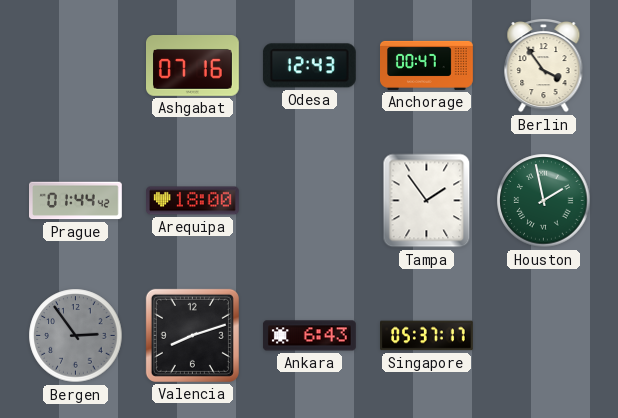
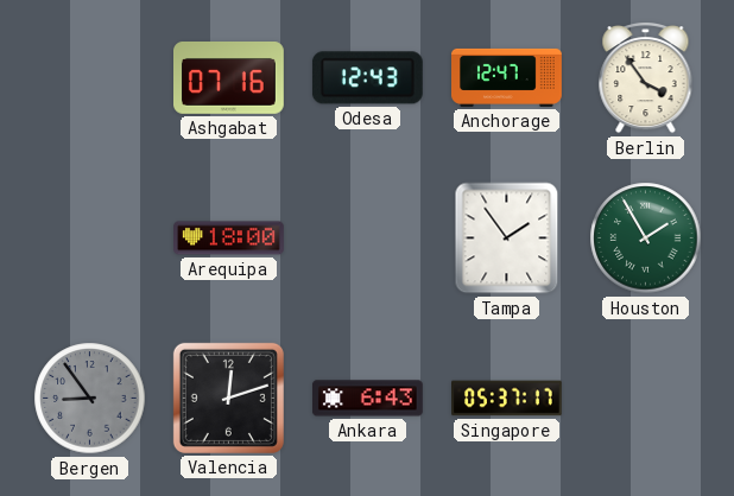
Anchorage: 00:47 -> 12:47 (507, 77)
Prague: 01:44 -> none (76, 201)
Houston: 1:58 -> 1:55 (646, 239)
Bergen: 2:54 -> 8:54 (90, 399)
Valencia: 8:12 -> 12:12 (228, 398)
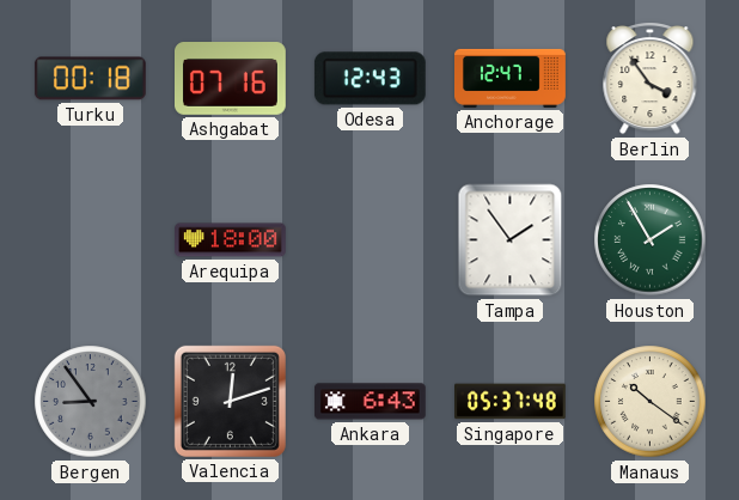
Turku: none -> 00:18 (90, 79)
Singapore: 05:37:17 -> 05:37:48 (511, 402)
Manaus: none -> 10:21 (651, 402)
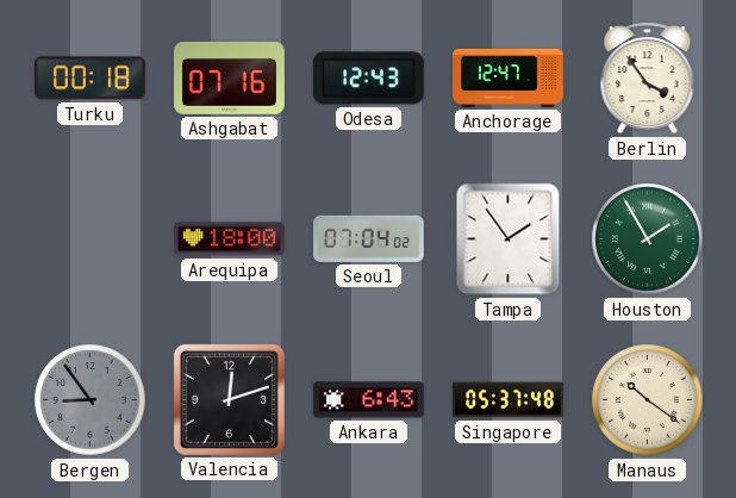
Seoul: none -> 07:04 (369, 238)
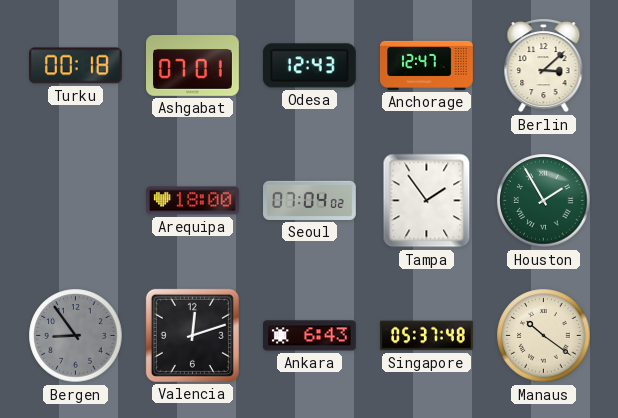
Ashgabat: 07:16 -> 07:01 (193, 66)
Berlin: 3:54 -> 3:08 (544, 66)
